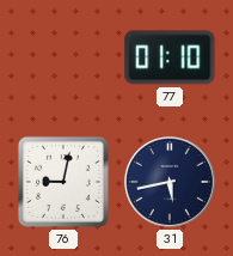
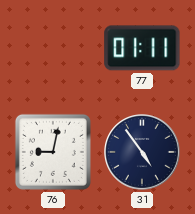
77: 01:10 -> 01:11 (142, 48)
31: 5:43 -> 4:54 (143, 153)
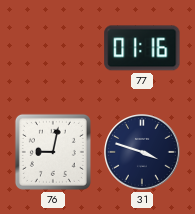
77: 01:11 -> 01:16 (142, 48)
31: 4:54 -> 3:48 (143, 153)
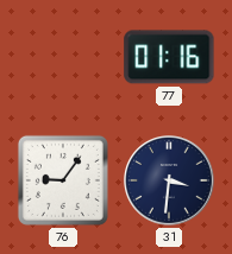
76: 9:02 -> 9:06 (63, 180)
31: 3:48 -> 3:31 (170, 182)
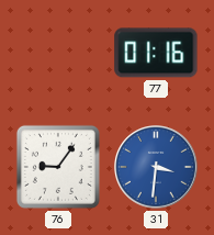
31 dial: navy -> blue (157, 168)
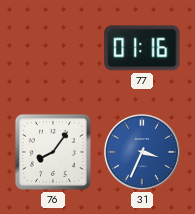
76: 9:06 -> 8:06 (53, 152)
31: 3:31 -> 3:34 (143, 153)
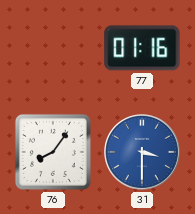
31: 3:34 -> 3:30 (143, 153)
